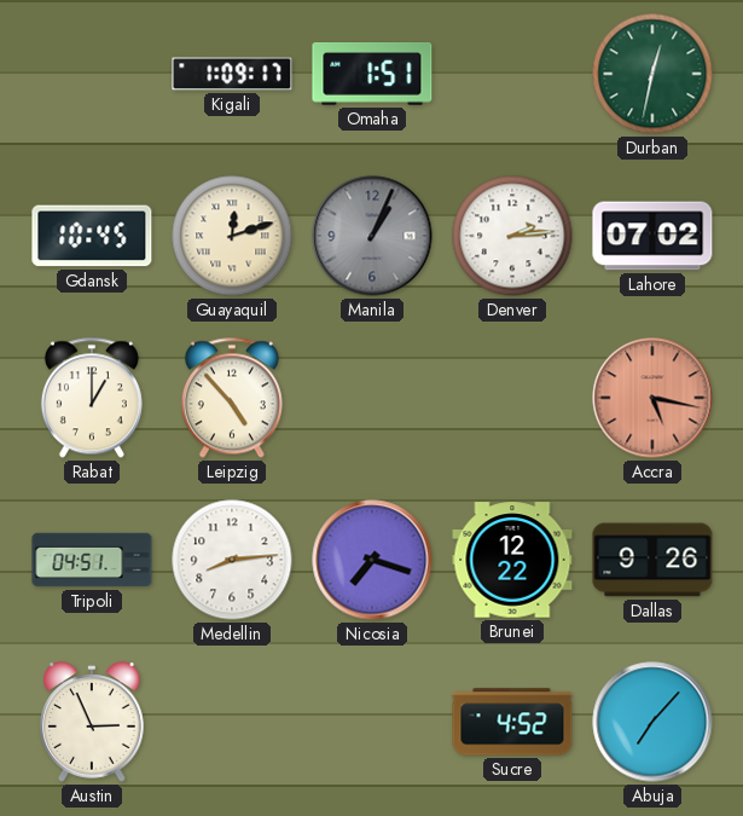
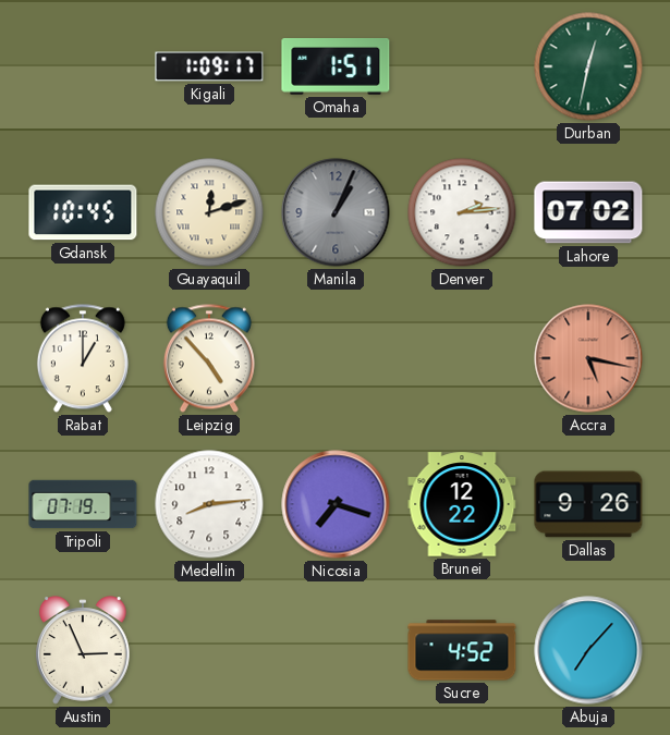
Tripoli: 04:51 -> 07:19 (83, 504)
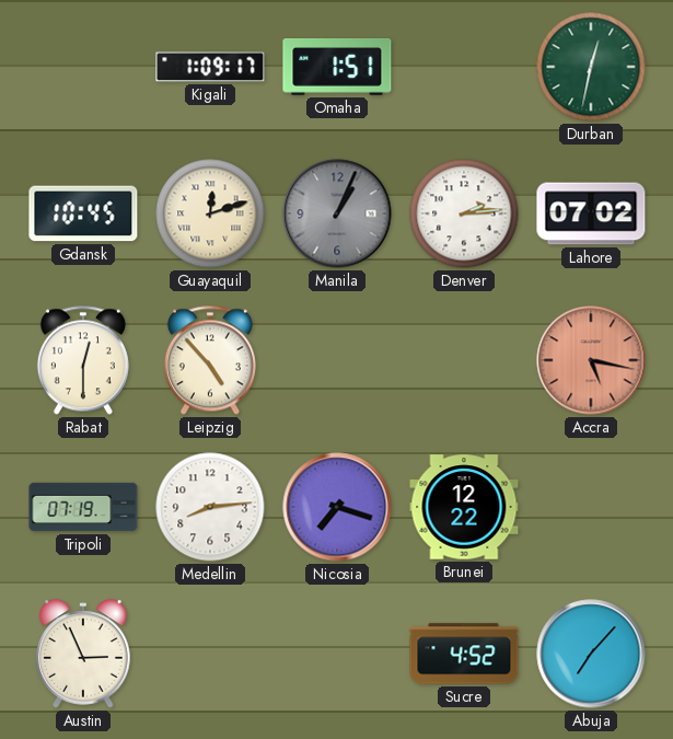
Rabat: 1:00 -> 12:30 (83, 360)
Dallas: 9:26 -> none (588, 504)
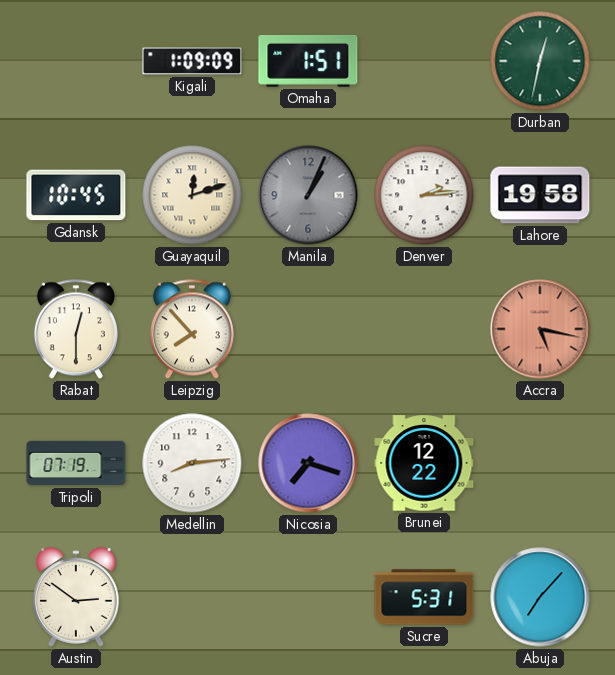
Kigali: 1:09:17 -> 1:09:09 (192, 61)
Lahore: 07:02 -> 19:58 (540, 195)
Leipzig: 4:53 -> 7:53 (192, 329)
Austin: 2:56 -> 2:51 (76, 597)
Sucre: 4:52 -> 5:31 (424, 597)
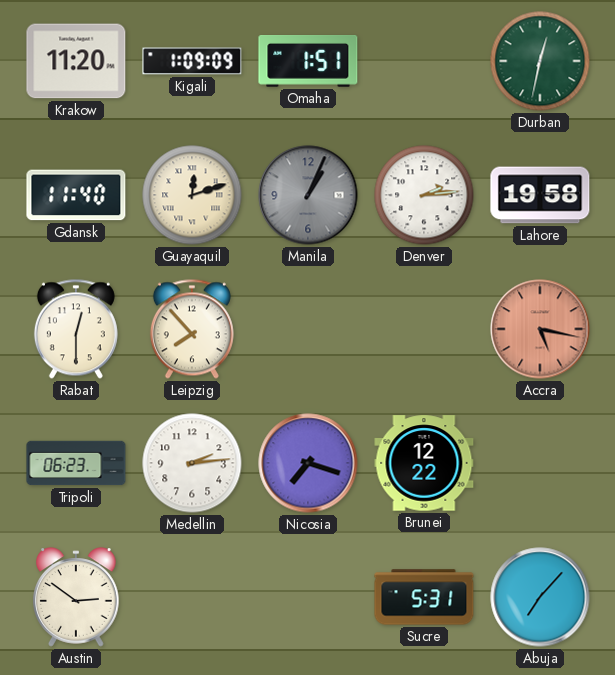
Krakow: none -> 11:20 (76, 61)
Gdansk: 10:45 -> 11:40 (76, 195)
Tripoli: 07:19 -> 06:23 (76, 463)
Medellin: 8:14 -> 2:14 (192, 463)
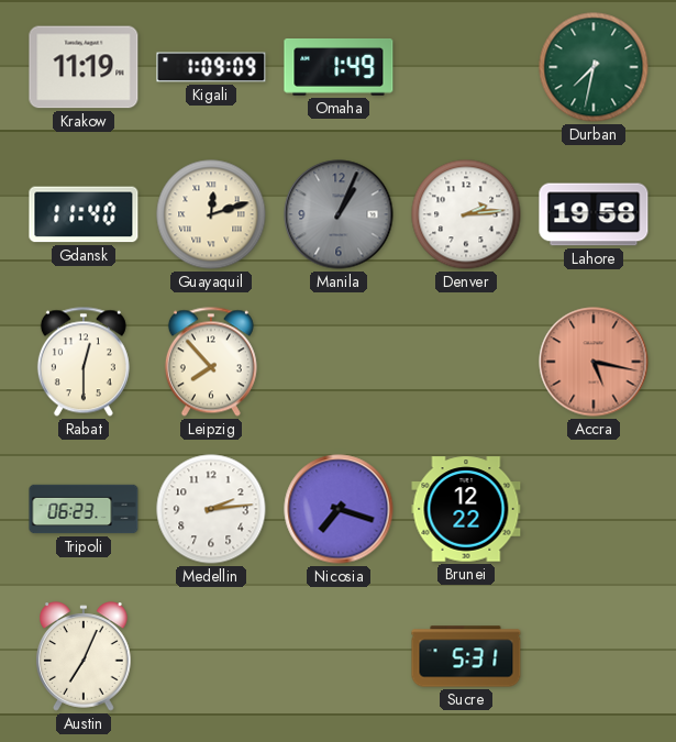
Krakow: 11:20 -> 11:19 (84, 67)
Omaha: 1:51 -> 1:49 (339, 68)
Durban: 12:32 -> 7:32 (594, 67)
Austin: 2:51 -> 7:04 (84, 656)
Abuja: 7:07 -> none (540, 597)
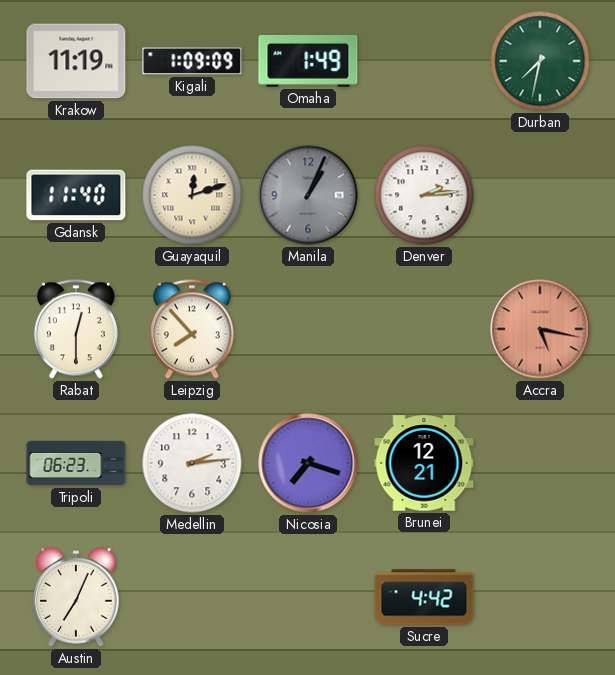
Lahore: 19:58 -> none (594, 214)
Brunei: 12:22 -> 12:21 (424, 463)
Sucre: 5:31 -> 4:42 (424, 597)
